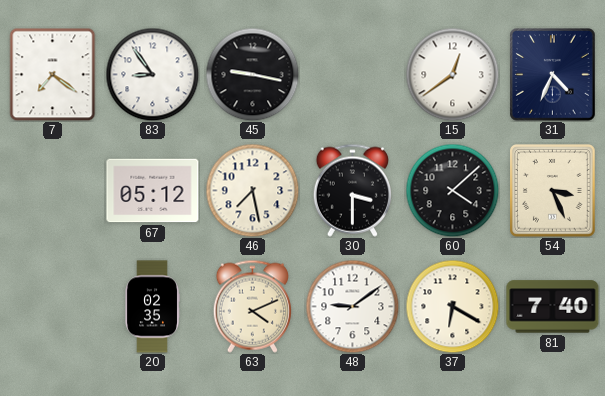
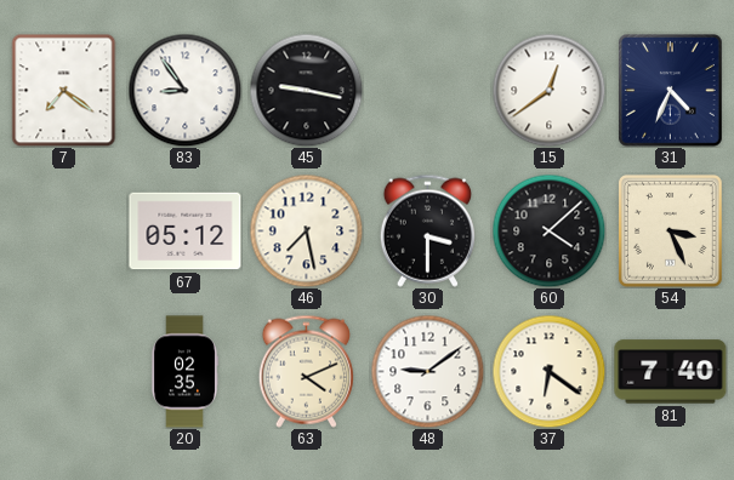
37: 6:20 -> 6:21 (548, 371)
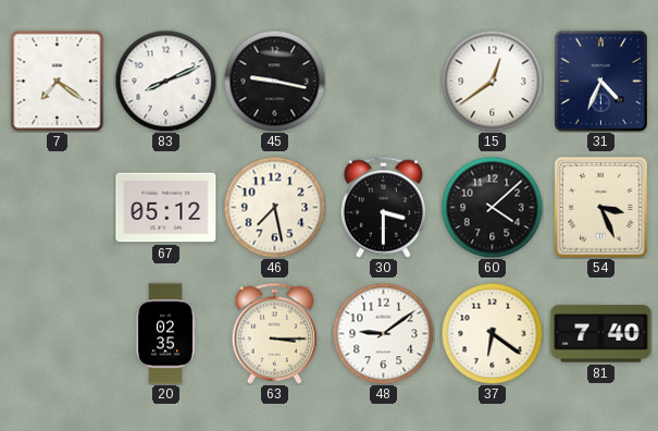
83: 8:54 -> 8:11 (165, 81)
63: 4:11 -> 3:15 (274, 333)
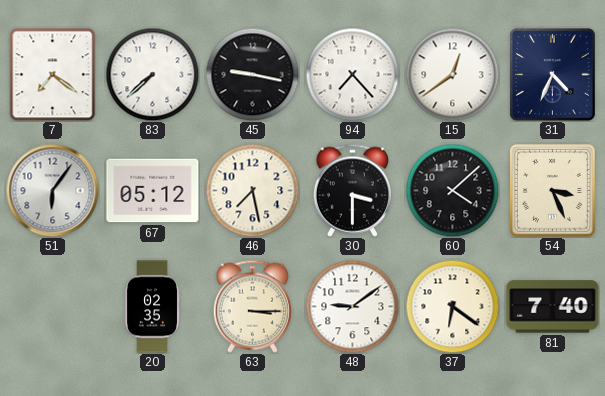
83: 8:11 -> 7:38 (152, 74)
94: none -> 7:23 (352, 74)
51: none -> 6:06 (52, 190)
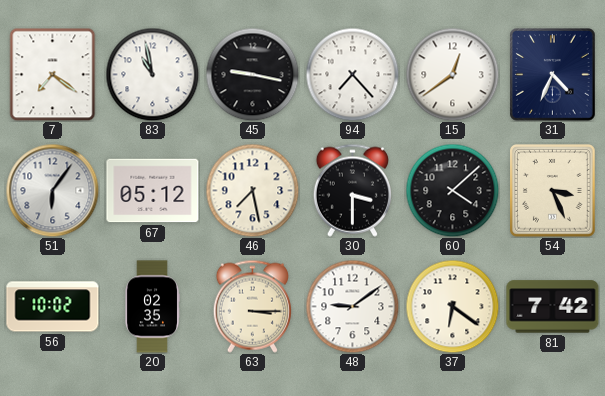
83: 7:38 -> 10:58 (152, 74)
56: none -> 10:02 (53, 307)
81: 7:40 -> 7:42 (553, 307)
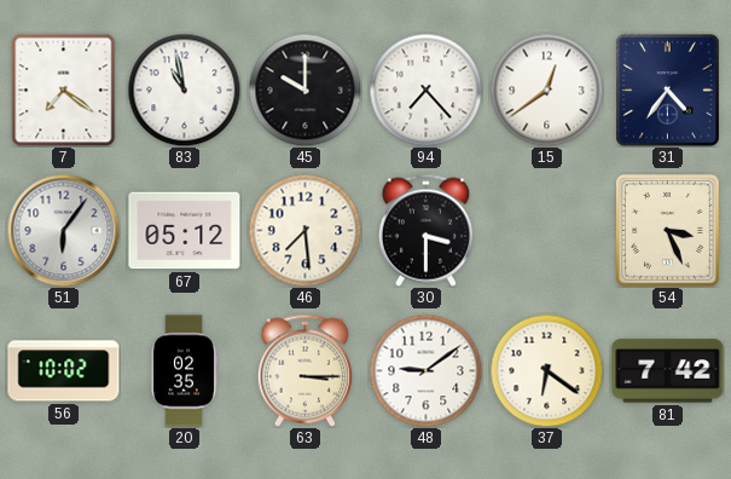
45: 9:17 -> 10:00 (304, 90)
31: 4:34 -> 4:36 (668, 91)
46: 7:28 -> 7:29 (304, 230)
60: 4:08 -> none (452, 190)
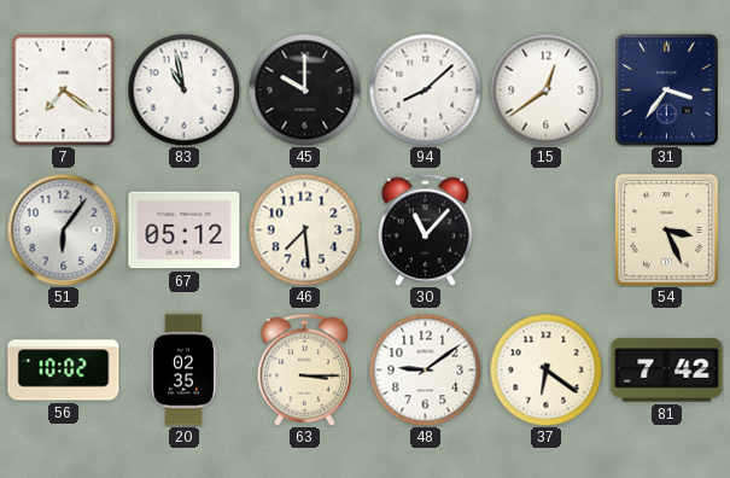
94: 7:23 -> 8:08 (425, 89)
31: 4:36 -> 3:36 (667, 91)
30: 3:30 -> 11:07 (425, 229)
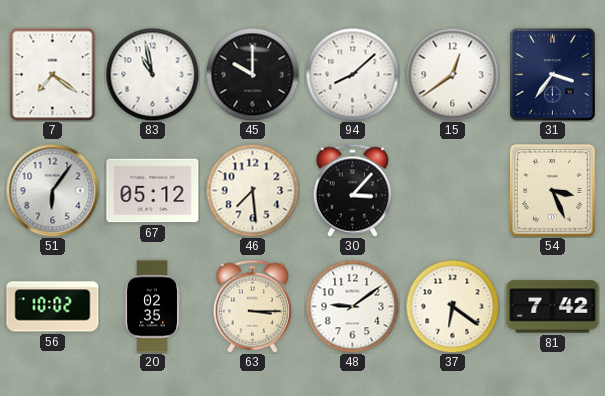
30: 11:07 -> 3:07 (352, 190)
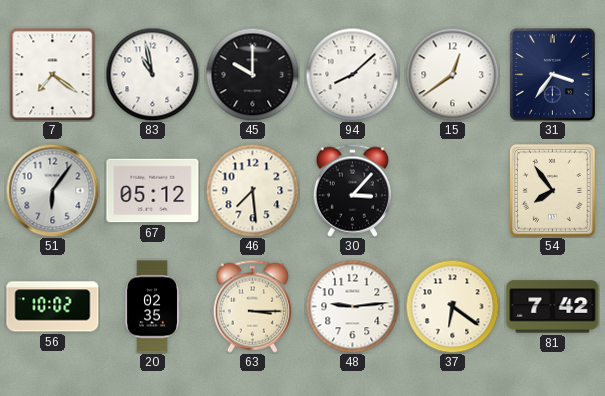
54: 3:26 -> 7:54 (553, 191)
48: 9:09 -> 9:14 (352, 306)
